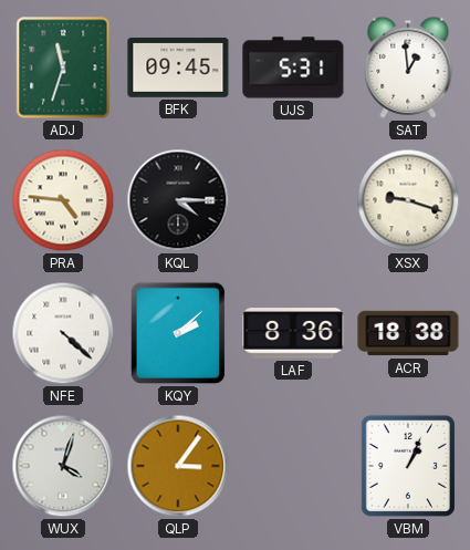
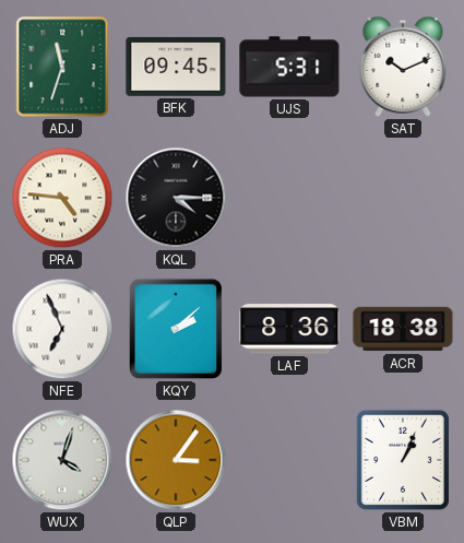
SAT: 12:59 -> 10:11 (403, 67)
XSX: 9:18 -> none (408, 200)
NFE: 4:22 -> 6:56 (62, 329)
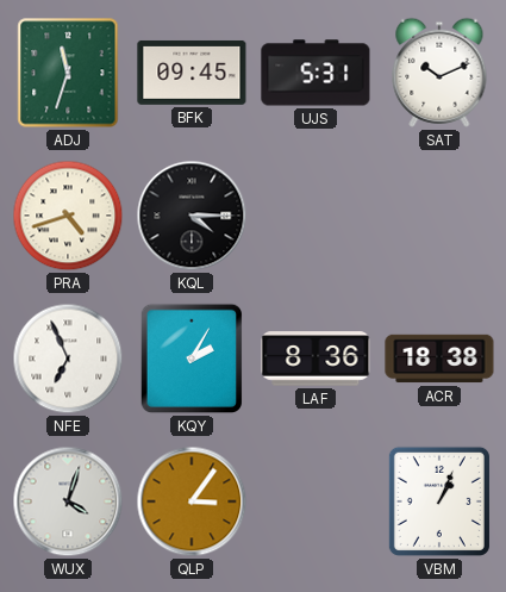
PRA: 4:46 -> 4:42 (68, 216)
KQY: 2:08 -> 2:05 (190, 359)
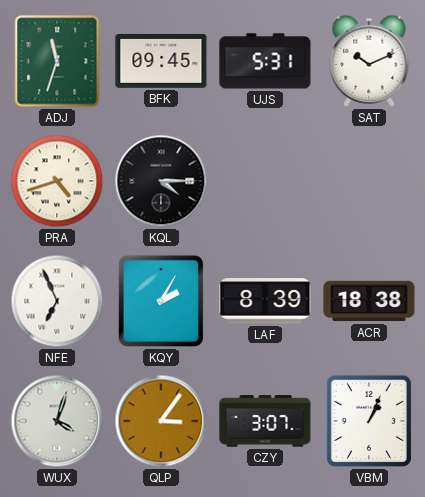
LAF: 8:36 -> 8:39 (265, 301)
CZY: none -> 3:07 (265, 421)
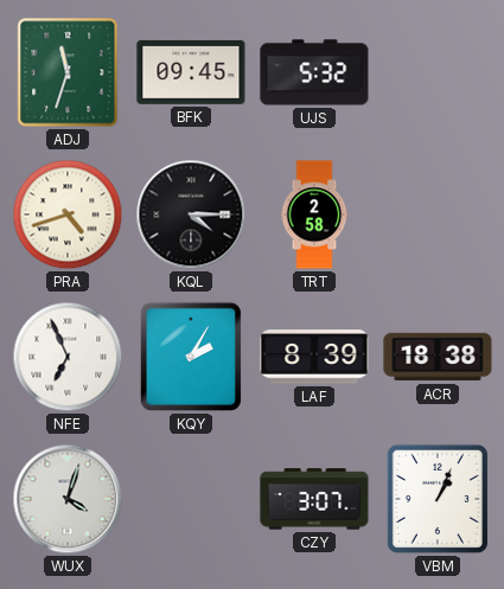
UJS: 5:31 -> 5:32 (314, 72)
SAT: 10:11 -> none (369, 61)
TRT: none -> 2:58 (314, 215)
QLP: 3:06 -> none (161, 421)
